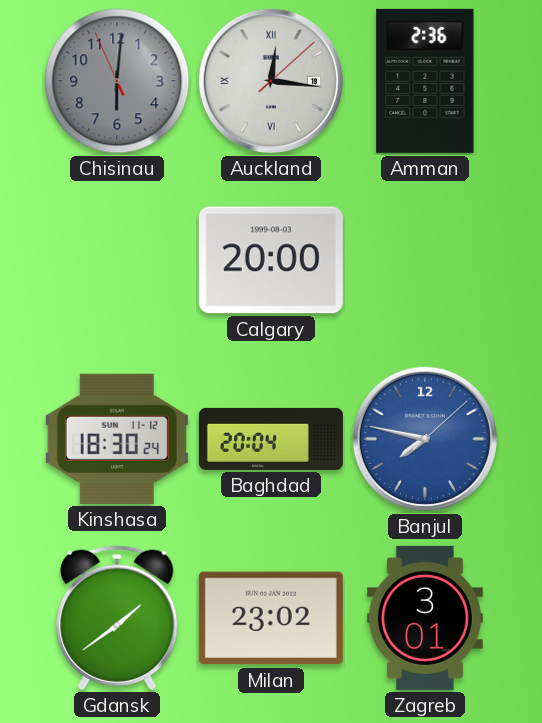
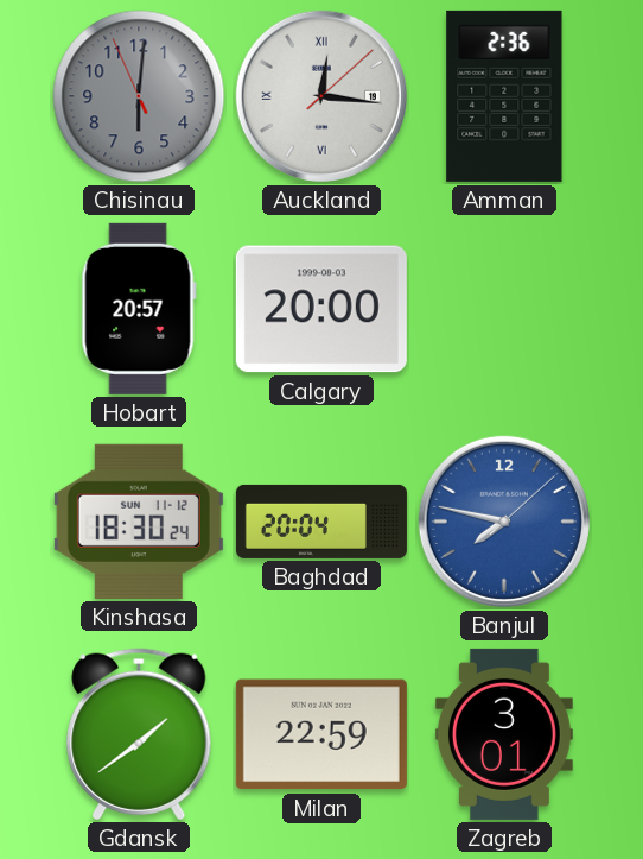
Hobart: none -> 20:57 (139, 309)
Milan: 23:02 -> 22:59 (321, 734)
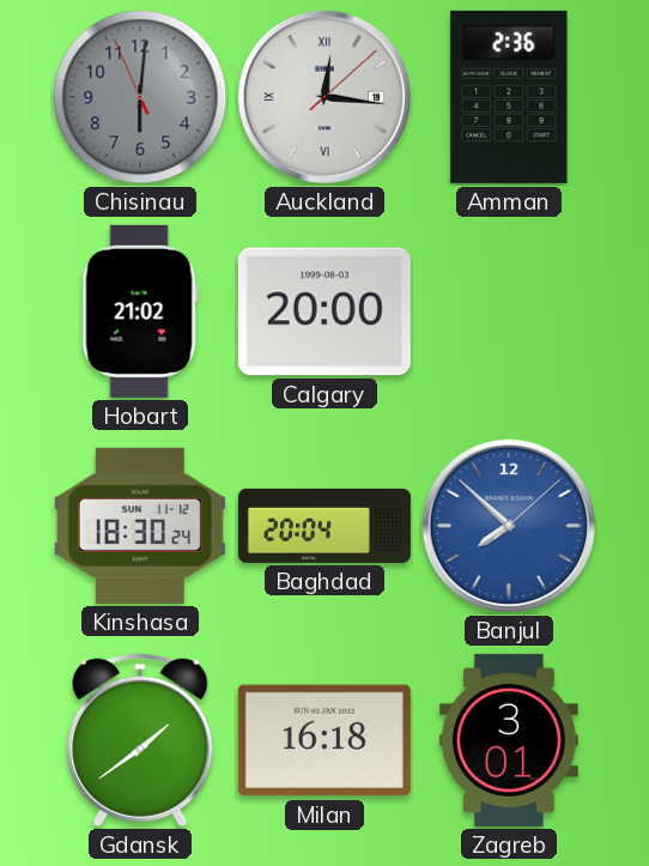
Hobart: 20:57 -> 21:02 (140, 311)
Banjul: 7:47 -> 7:52 (509, 526)
Milan: 22:59 -> 16:18 (324, 740)
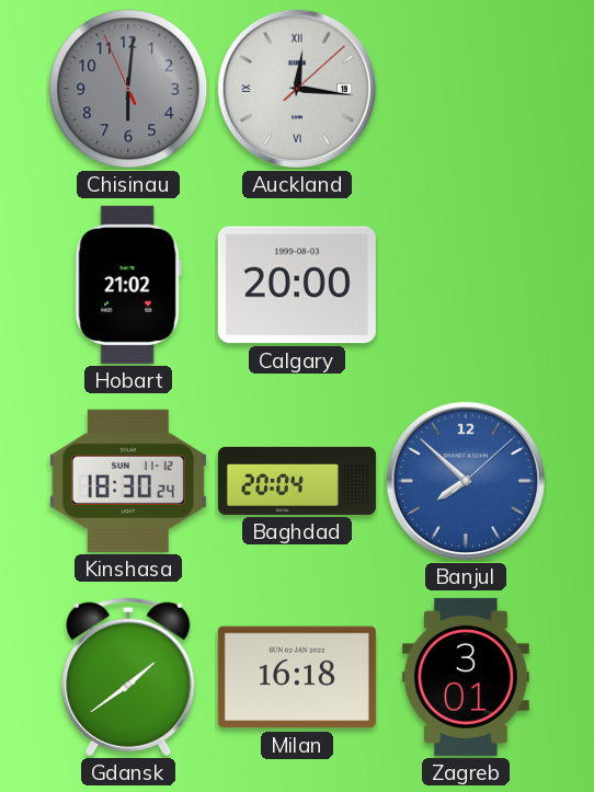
Amman: 2:36 -> none (509, 97)
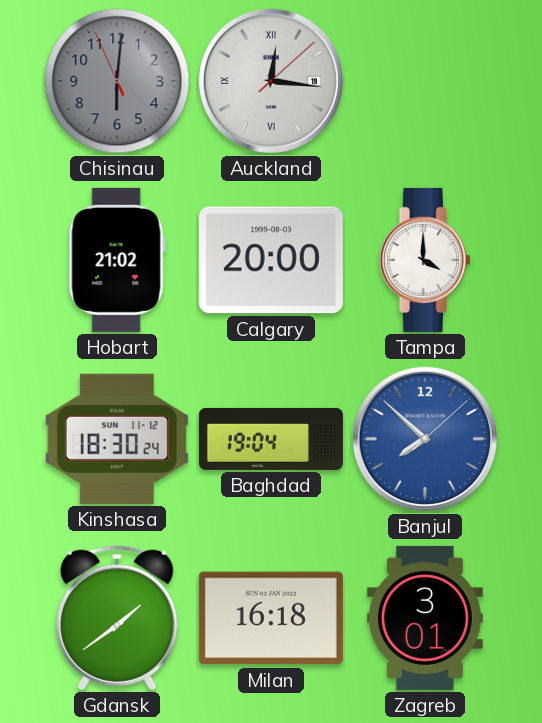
Tampa: none -> 4:00 (425, 260)
Baghdad: 20:04 -> 19:04 (271, 439)
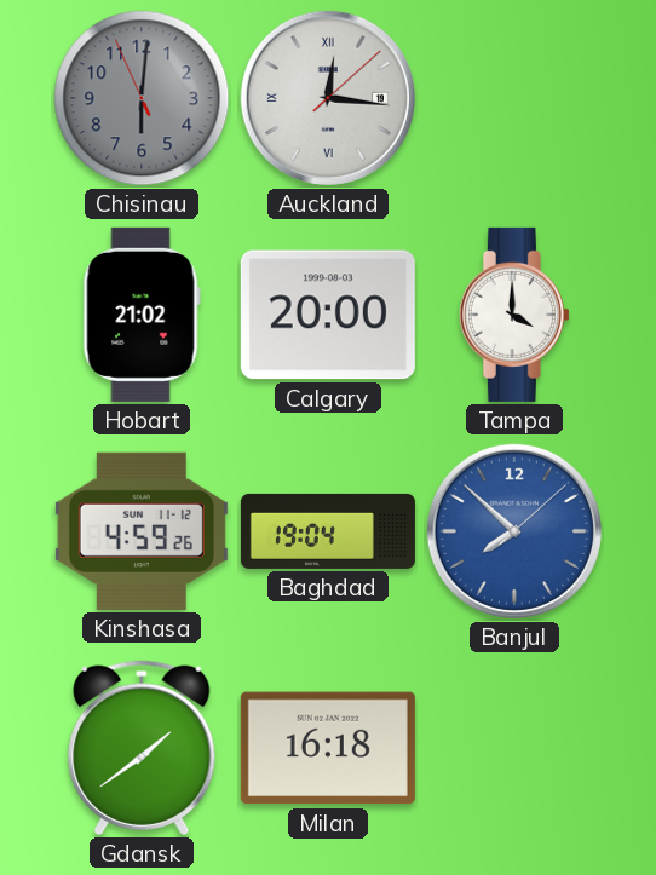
Kinshasa: 18:30 -> 4:59 (142, 531)
Zagreb: 3:01 -> none (425, 618)
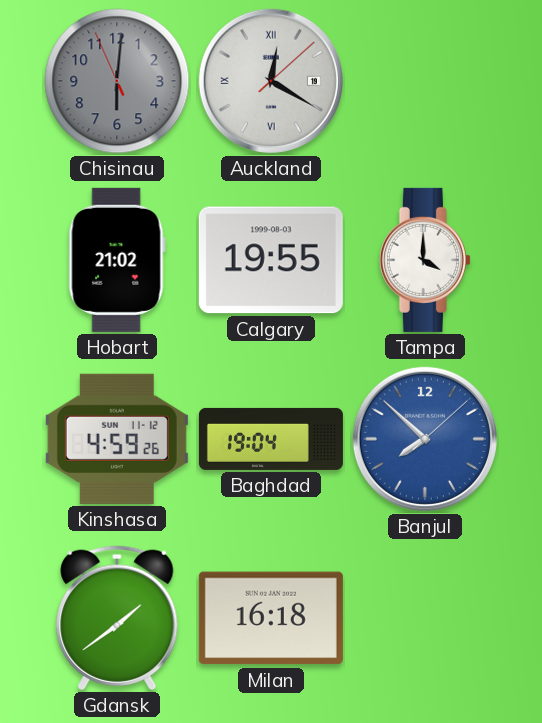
Auckland: 12:16 -> 12:20 (271, 81)
Calgary: 20:00 -> 19:55 (271, 260)
